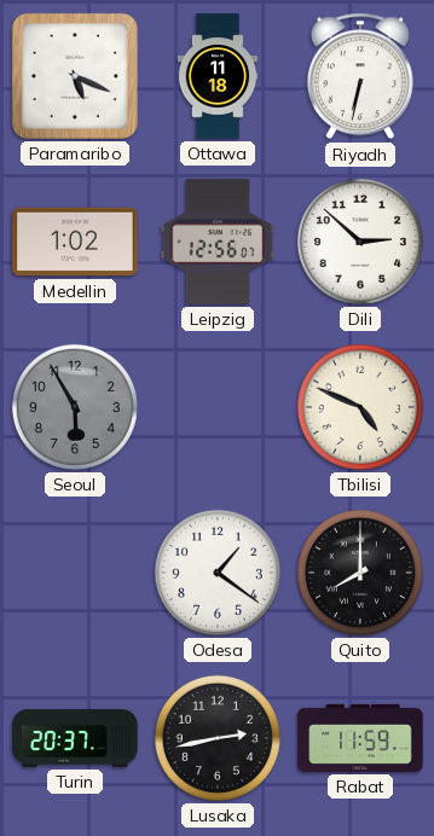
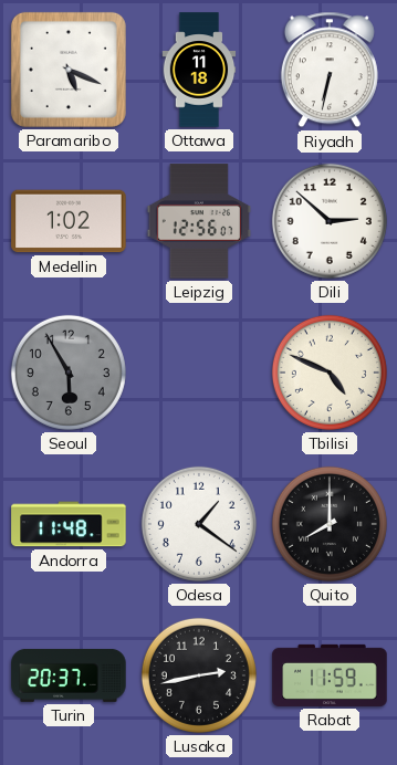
Andorra: none -> 11:48 (69, 524)
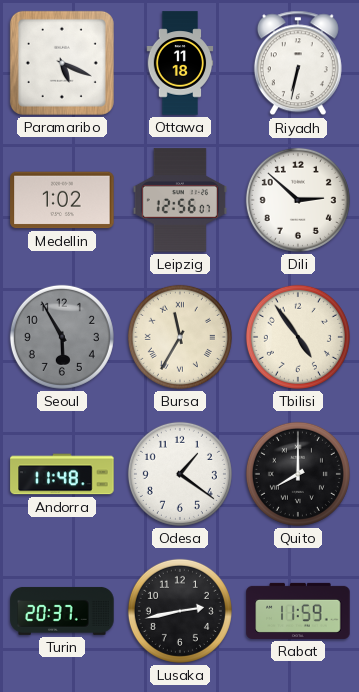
Bursa: none -> 11:35 (180, 337)
Tbilisi: 4:49 -> 4:54 (298, 337)
